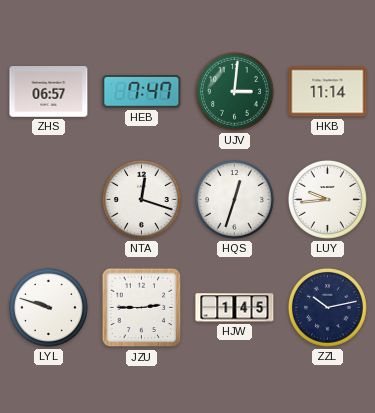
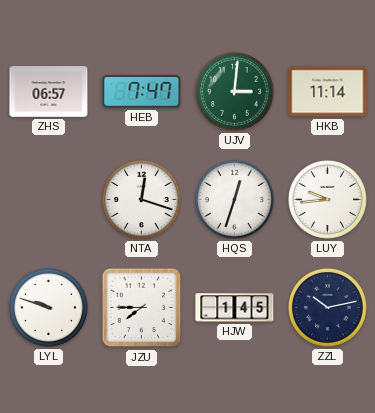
JZU: 2:45 -> 7:45 (142, 308)
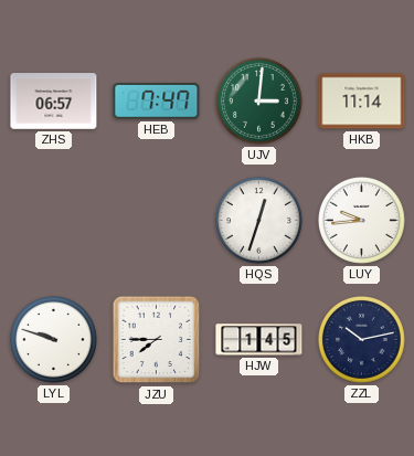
NTA: 12:18 -> none (142, 200)
